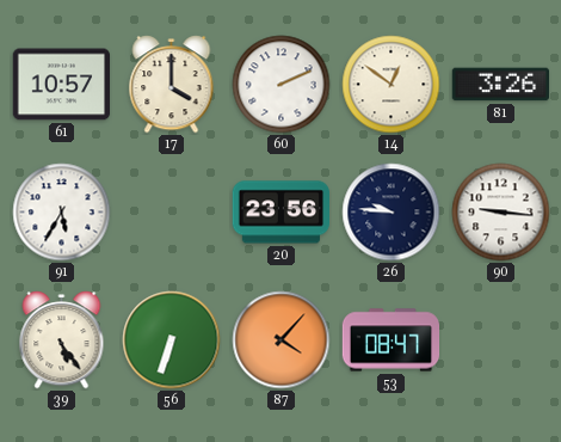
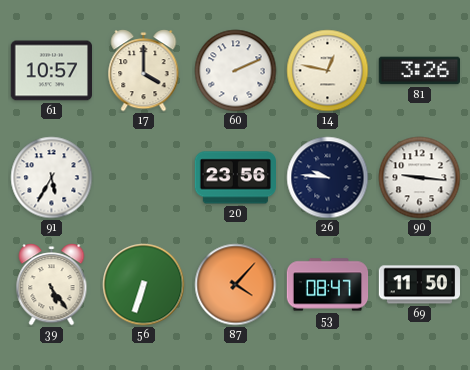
14: 12:51 -> 12:47 (328, 71)
69: none -> 11:50 (419, 285)
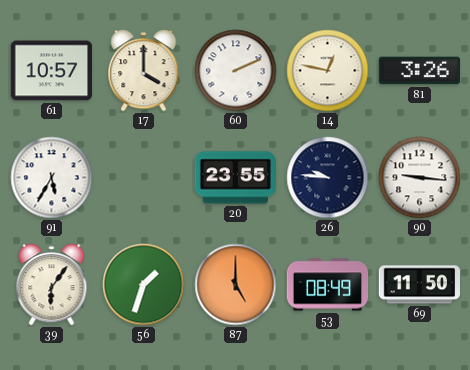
20: 23:56 -> 23:55 (235, 178)
39: 5:24 -> 6:06 (52, 285)
56: 6:33 -> 1:33 (144, 285)
87: 4:07 -> 5:00 (236, 285)
53: 08:47 -> 08:49 (328, 285)
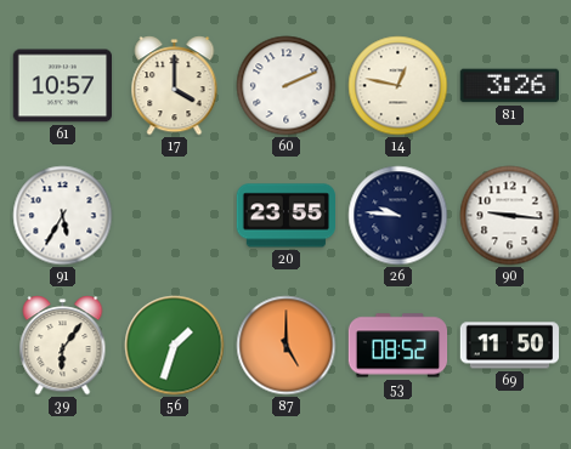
53: 08:49 -> 08:52 (398, 346)
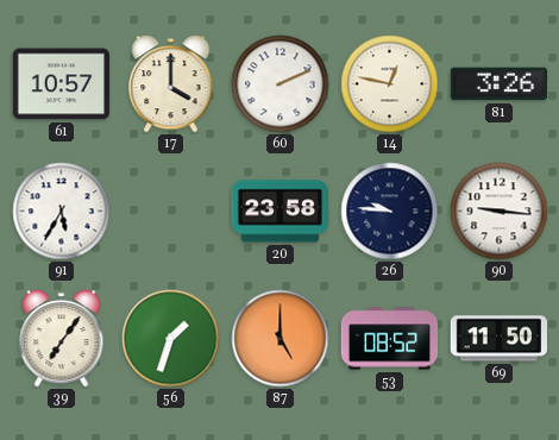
20: 23:55 -> 23:58 (279, 212)
39: 6:06 -> 7:06 (62, 339)
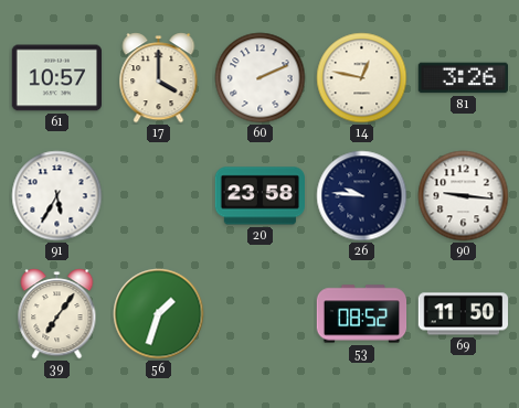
87: 5:00 -> none (281, 339)
